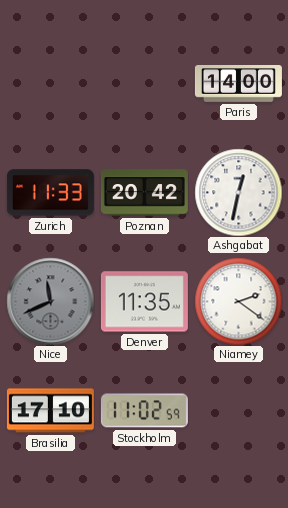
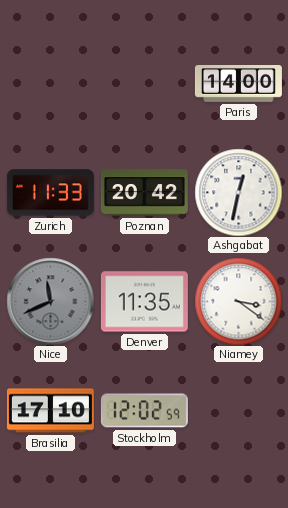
Niamey: 2:21 -> 3:21 (238, 301)
Stockholm: 11:02 -> 12:02 (144, 411)
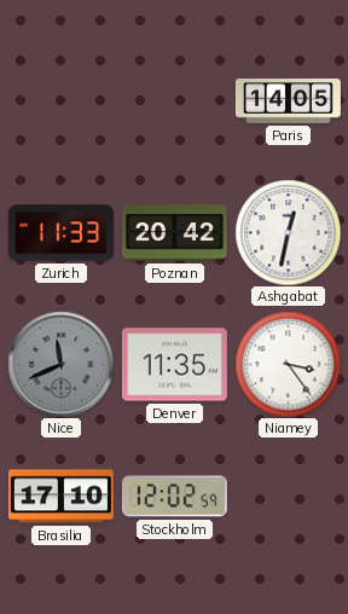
Paris: 14:00 -> 14:05 (288, 102)
Niamey: 3:21 -> 3:24 (288, 364)
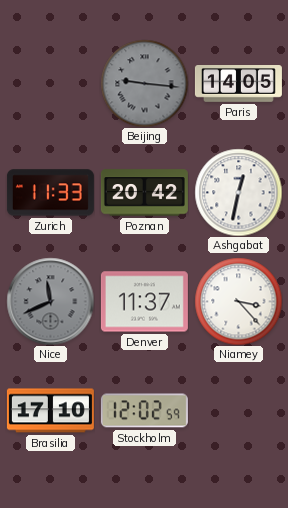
Beijing: none -> 9:16 (144, 83)
Denver: 11:35 -> 11:37 (144, 302)
Niamey: 3:24 -> 3:23 (238, 301)
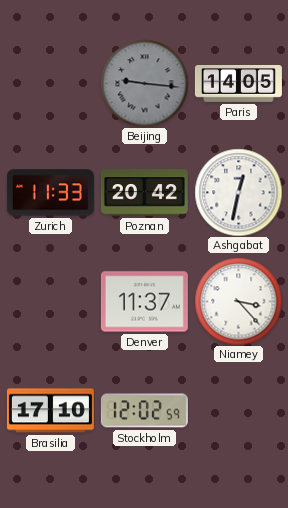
Nice: 11:41 -> none (50, 301)
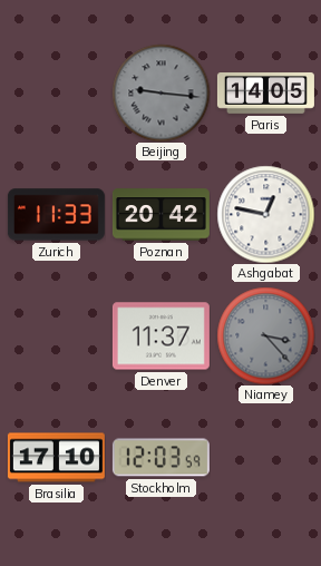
Ashgabat: 12:32 -> 12:47 (265, 214)
Niamey dial: white -> grey (265, 335)
Stockholm: 12:02 -> 12:03 (160, 458)
